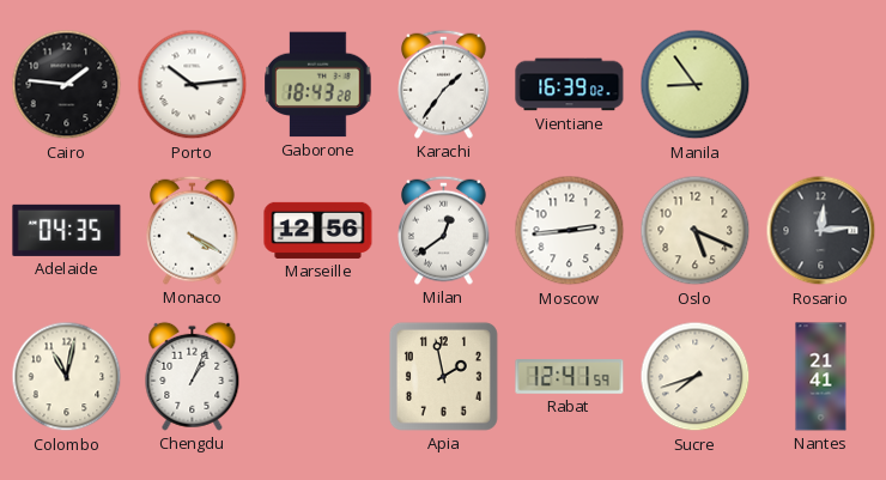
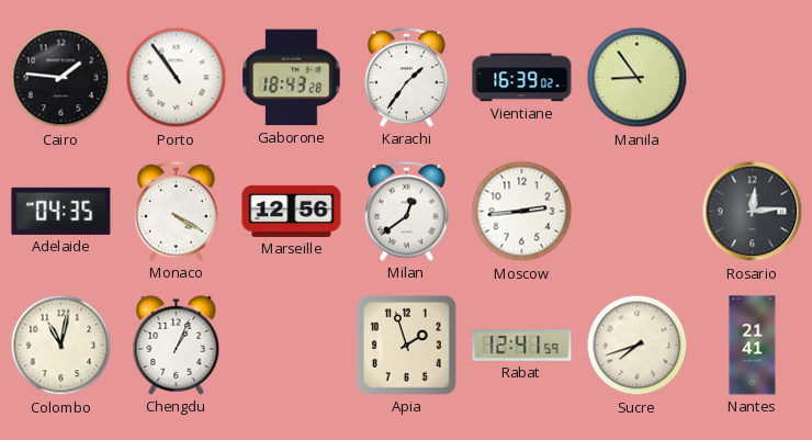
Porto: 10:14 -> 10:54 (177, 78)
Oslo: 5:19 -> none (696, 231)
Apia: 1:58 -> 1:57 (406, 345)
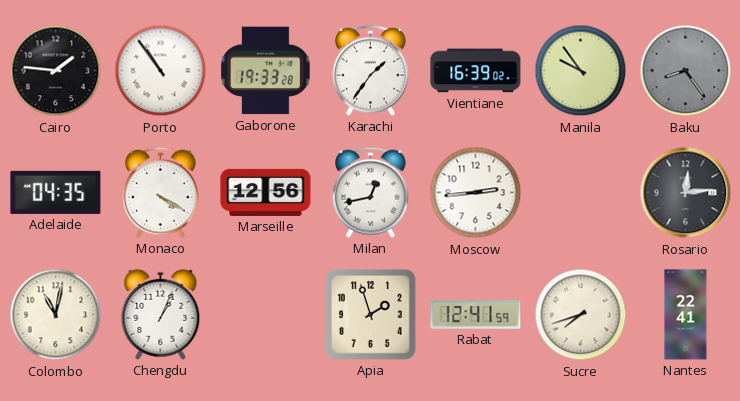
Gaborone: 18:43 -> 19:33 (266, 71)
Manila: 8:54 -> 9:54 (581, 71)
Baku: none -> 8:24 (686, 71)
Milan: 12:39 -> 12:43 (371, 192)
Nantes: 21:41 -> 22:41 (686, 315)
